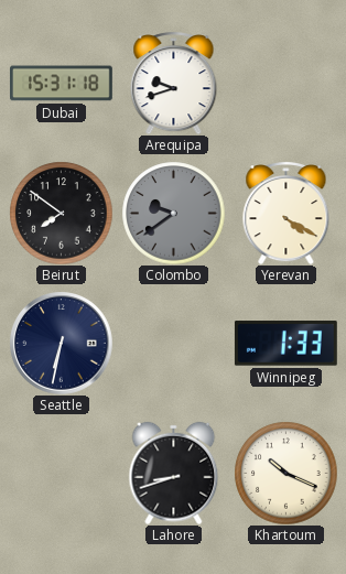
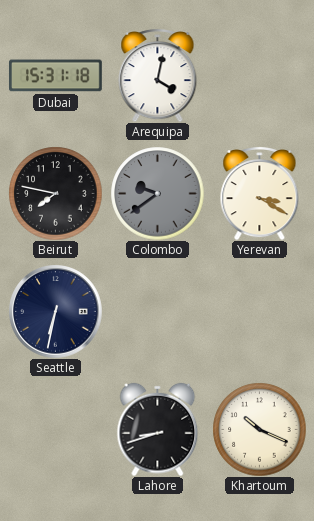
Arequipa: 9:42 -> 4:02 (158, 75)
Beirut: 7:51 -> 7:47 (55, 193)
Yerevan: 4:20 -> 3:20 (260, 193)
Winnipeg: 1:33 -> none (285, 344)
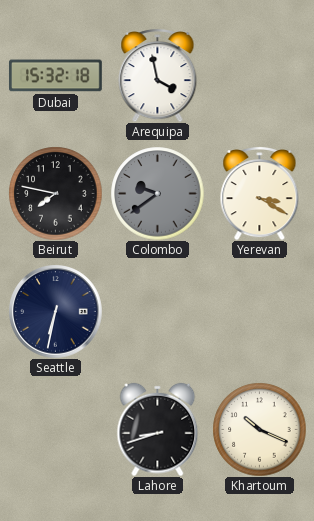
Dubai: 15:31 -> 15:32 (55, 76)
Arequipa: 4:02 -> 3:58 (158, 75)
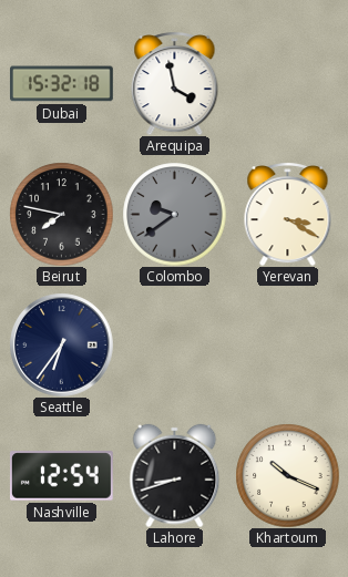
Seattle: 6:32 -> 6:36 (61, 344)
Nashville: none -> 12:54 (61, 476)
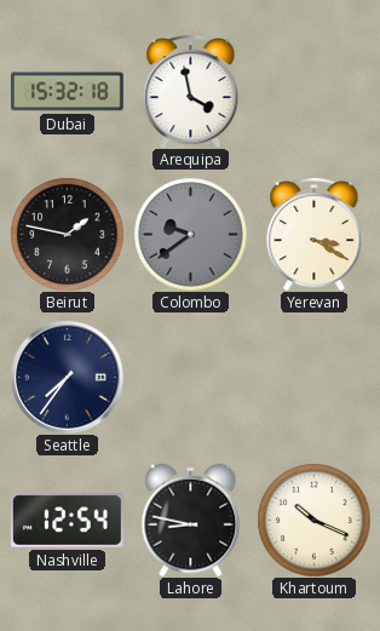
Beirut: 7:47 -> 1:47 (67, 234)
Seattle: 6:36 -> 7:36 (67, 377)
Lahore: 8:42 -> 8:47 (191, 520)
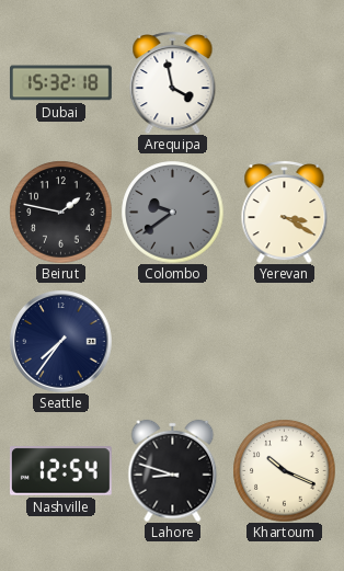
Lahore: 8:47 -> 8:48 (173, 470)
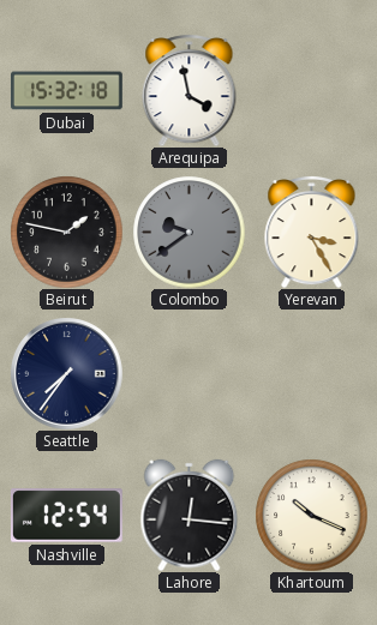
Yerevan: 3:20 -> 3:25 (312, 232)
Lahore: 8:48 -> 12:16 (190, 515)
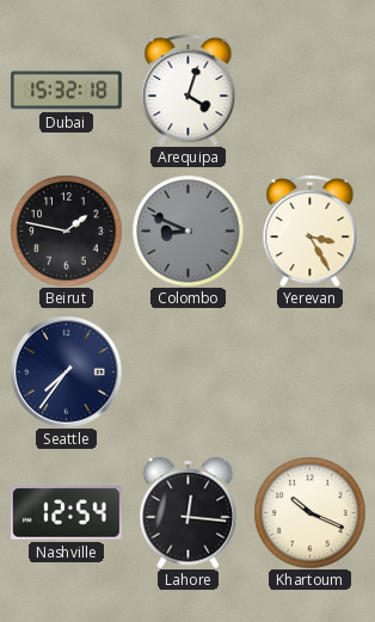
Arequipa: 3:58 -> 4:03 (189, 90)
Colombo: 9:39 -> 8:49 (187, 230)
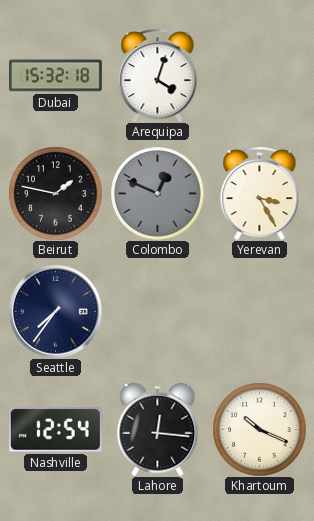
Colombo: 8:49 -> 12:49 (157, 193)
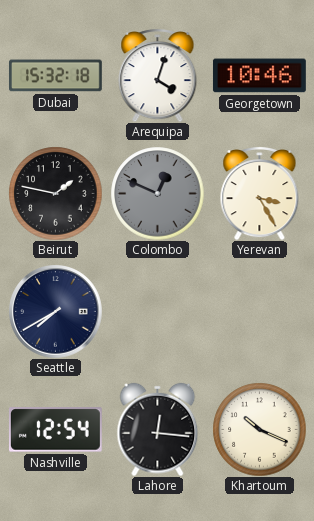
Georgetown: none -> 10:46 (259, 76)
Seattle: 7:36 -> 7:40 (55, 311)
